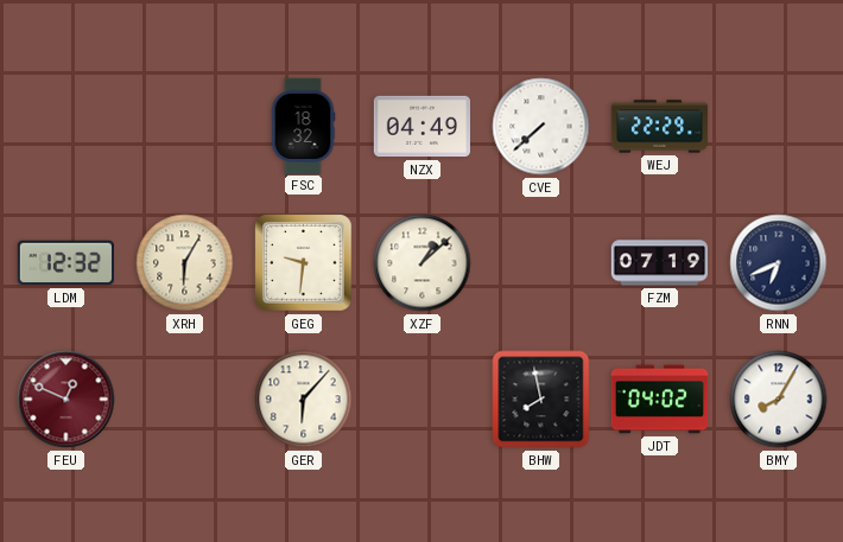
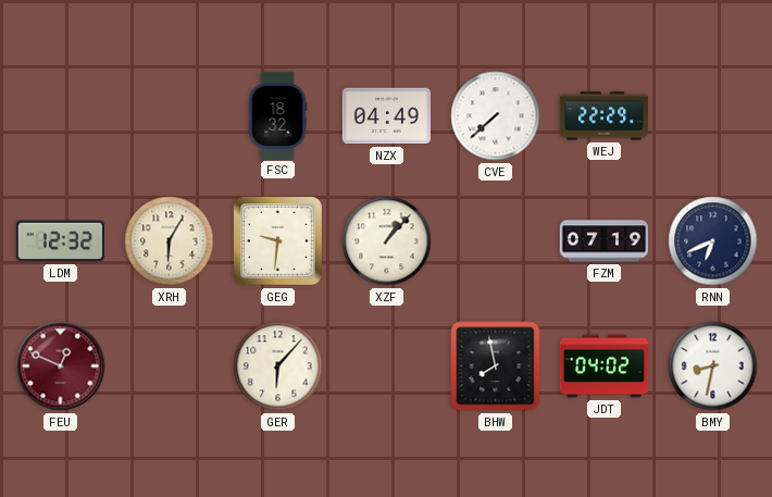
XZF: 1:08 -> 1:07 (387, 241)
BMY: 8:05 -> 8:32 (713, 366)
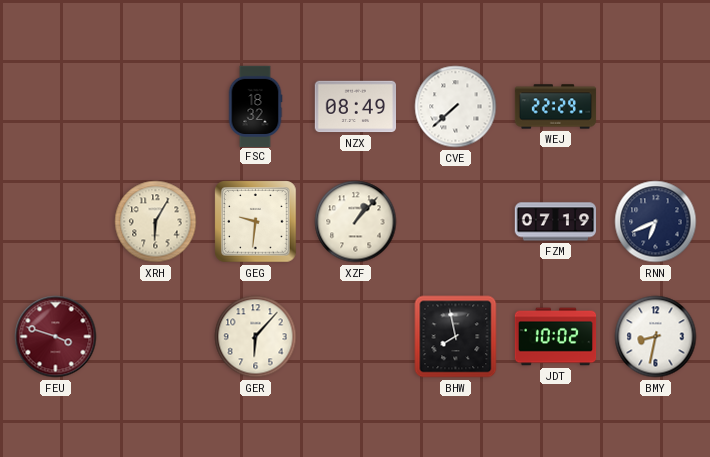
NZX: 04:49 -> 08:49 (355, 107)
LDM: 12:32 -> none (60, 241)
FEU: 12:49 -> 3:48 (56, 337)
JDT: 04:02 -> 10:02 (556, 337)
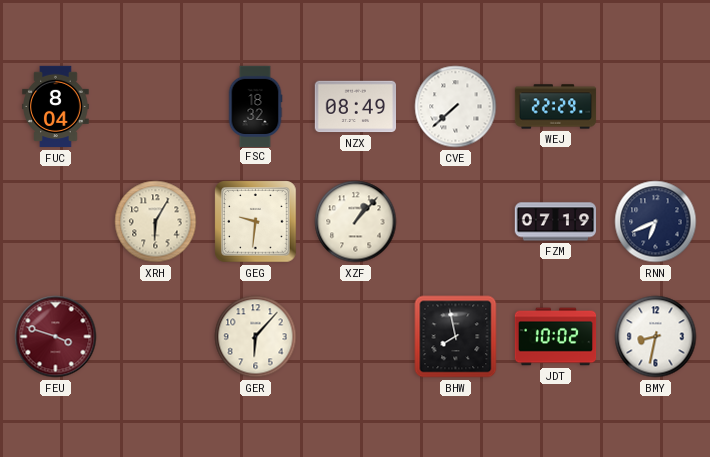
FUC: none -> 8:04 (56, 107)
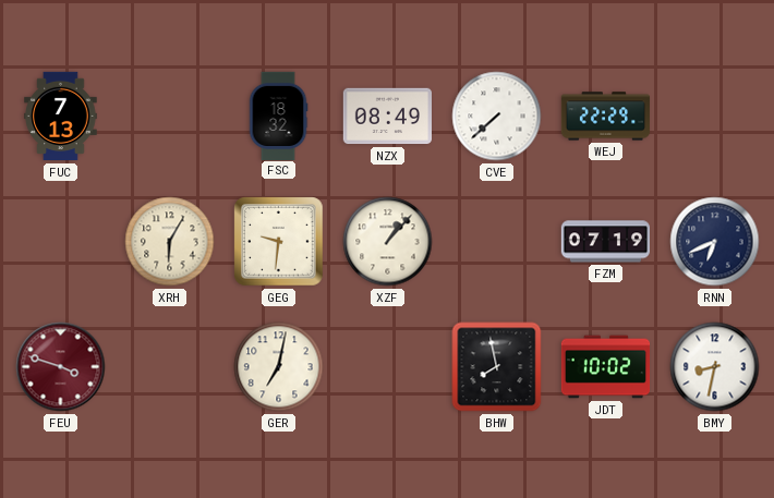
FUC: 8:04 -> 7:13 (61, 117)
GER: 6:07 -> 7:02 (279, 367)
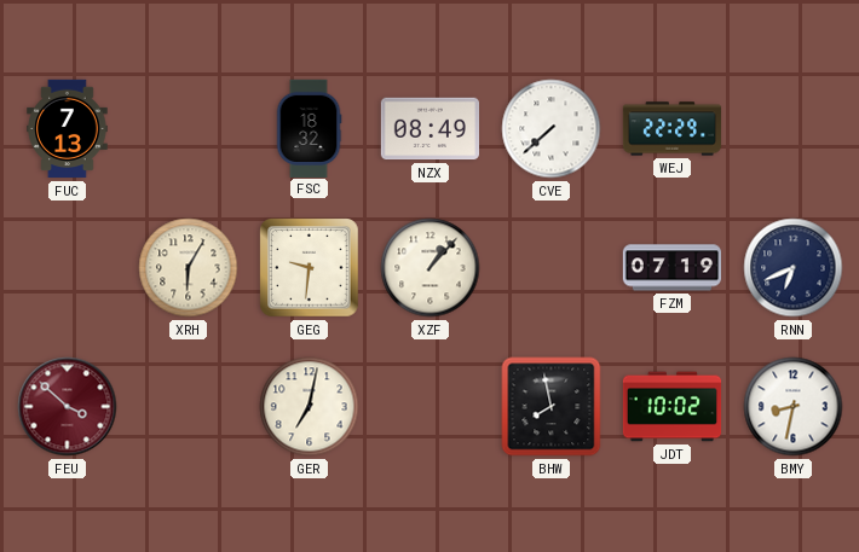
FEU: 3:48 -> 3:52 (68, 407)
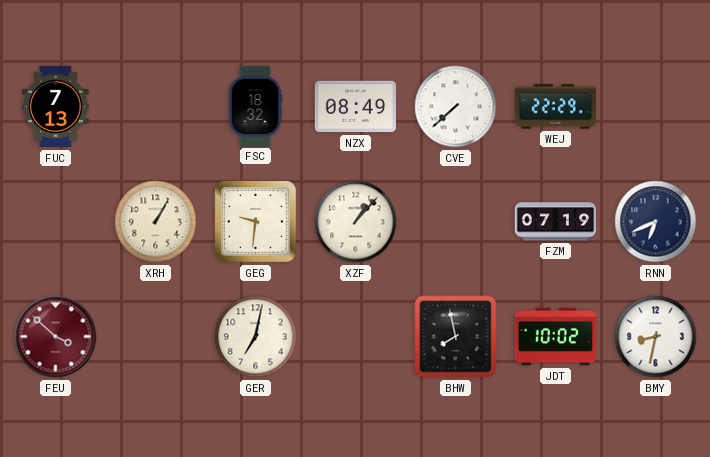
XRH: 6:05 -> 1:05 (156, 222)
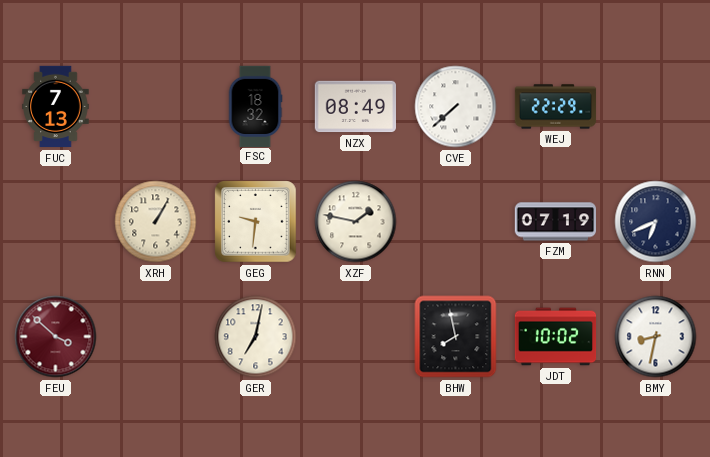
XZF: 1:07 -> 1:47 (356, 222)
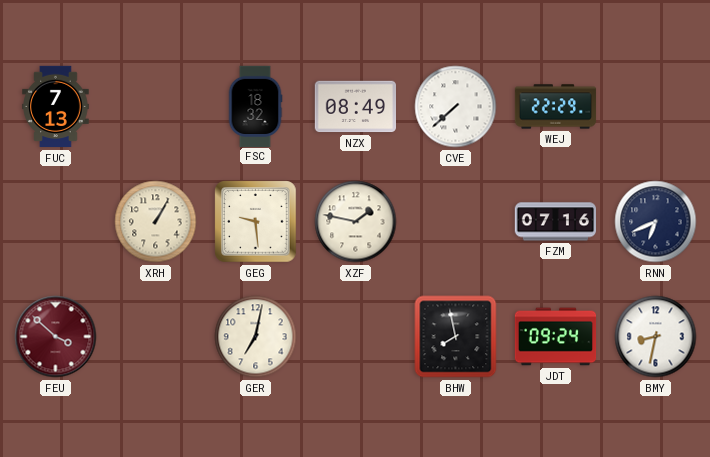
GEG: 9:31 -> 9:29 (256, 222)
FZM: 07:19 -> 07:16 (555, 222)
JDT: 10:02 -> 09:24 (556, 337)
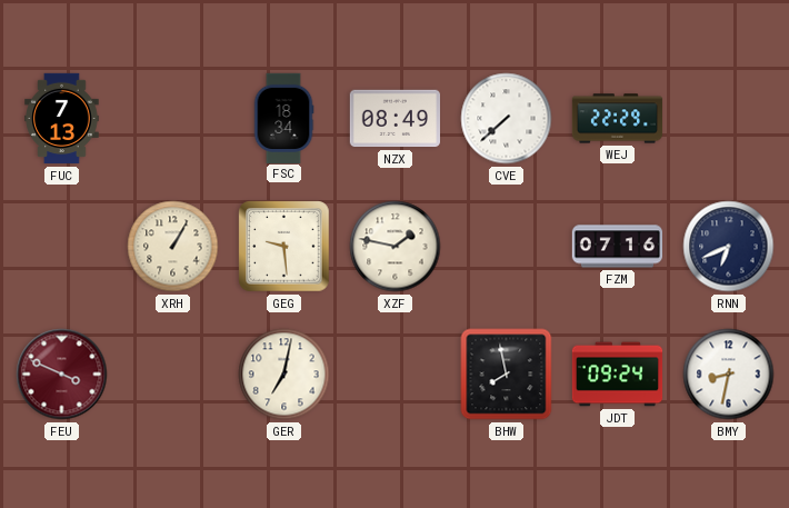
FSC: 18:32 -> 18:34 (283, 118)
FEU: 3:52 -> 3:49 (62, 375)
